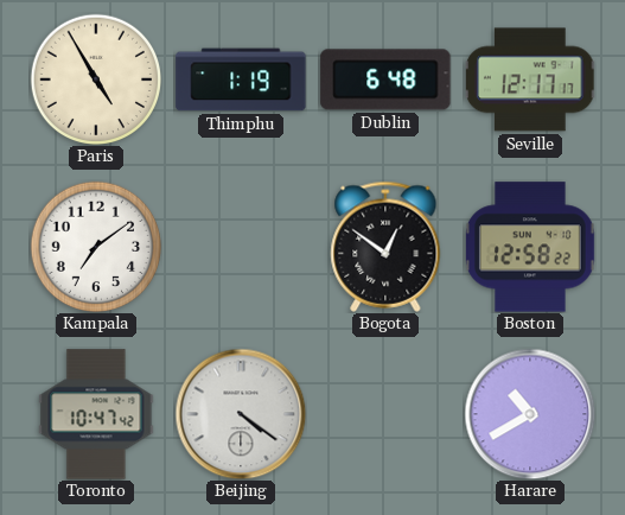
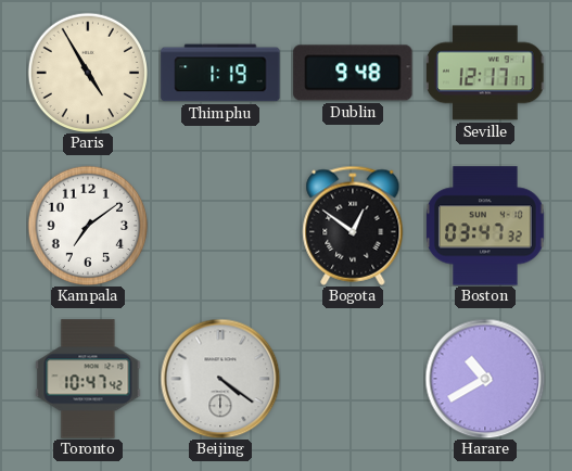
Dublin: 6:48 -> 9:48 (353, 73)
Boston: 12:58 -> 03:47 (486, 226)
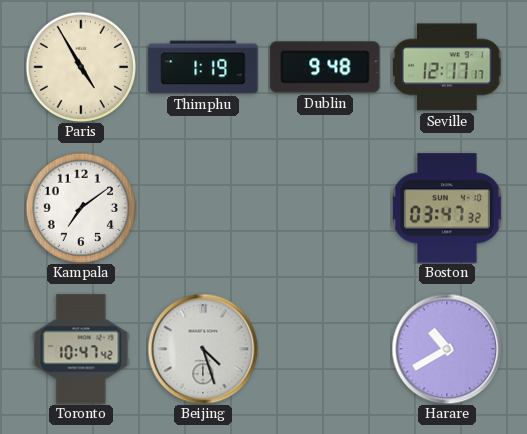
Bogota: 12:51 -> none (353, 226)
Beijing: 4:21 -> 4:27 (203, 349)
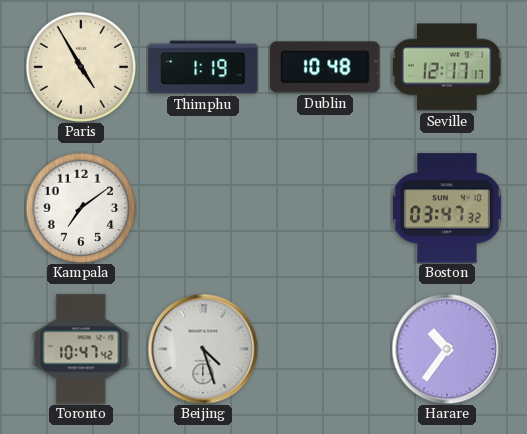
Dublin: 9:48 -> 10:48 (325, 67)
Harare: 10:40 -> 10:36 (447, 349)
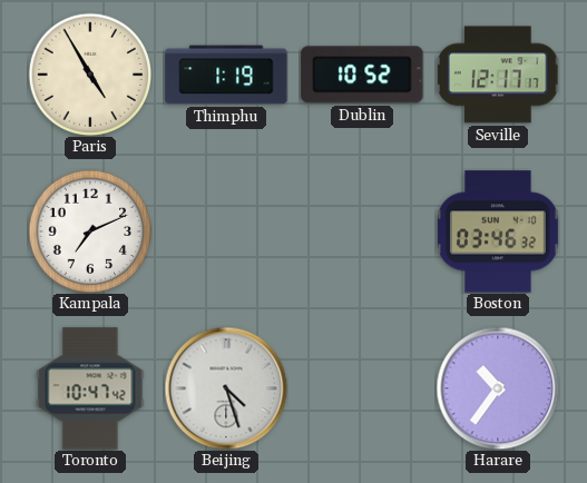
Dublin: 10:48 -> 10:52 (362, 75)
Kampala: 7:09 -> 7:11 (89, 230)
Boston: 03:47 -> 03:46 (499, 231)
